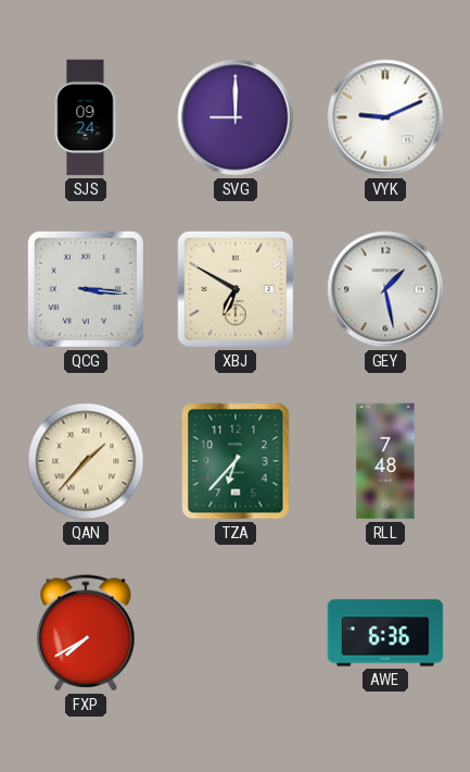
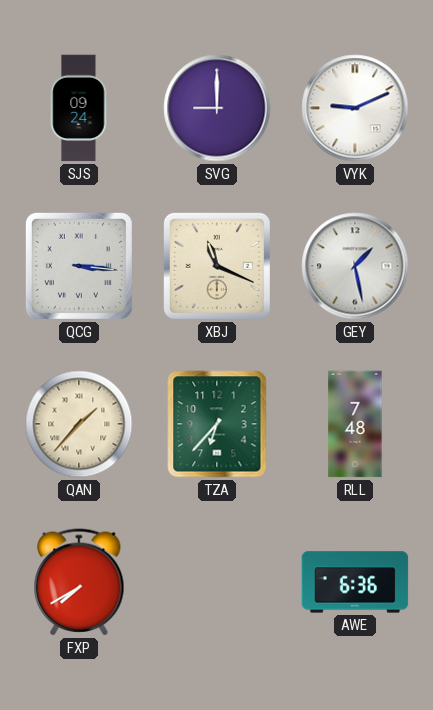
XBJ: 6:50 -> 11:19 (217, 266)
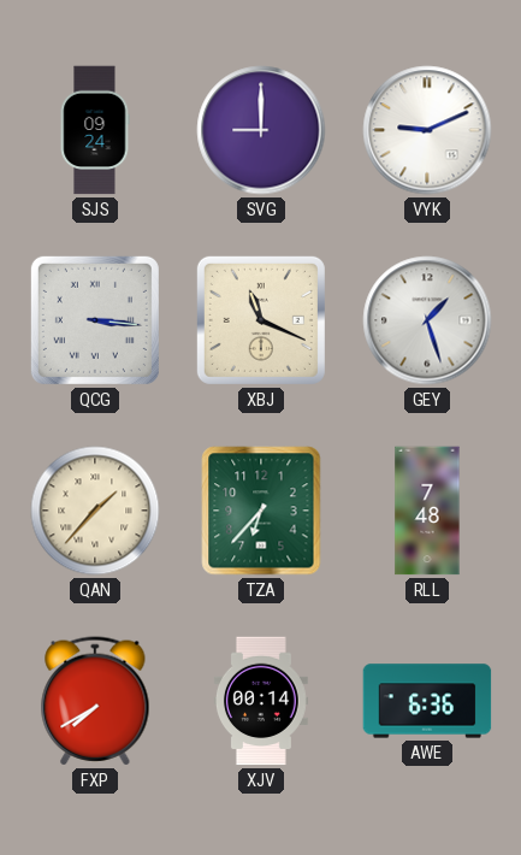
GEY: 1:28 -> 1:27 (427, 320)
XJV: none -> 00:14 (261, 701)
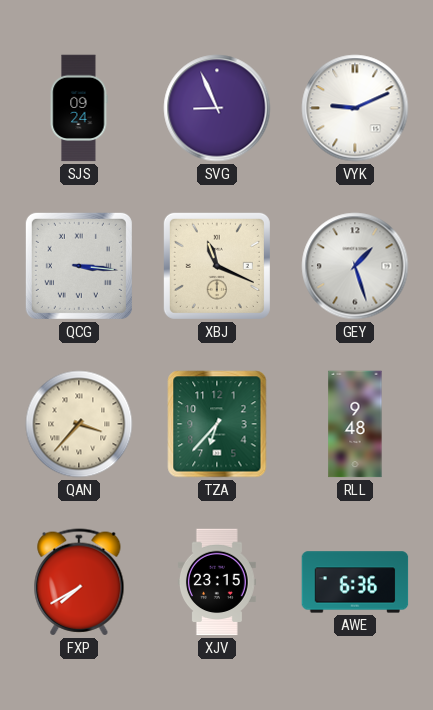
SVG: 9:00 -> 8:56 (217, 108)
QAN: 1:37 -> 3:37 (79, 424)
RLL: 7:48 -> 9:48 (355, 424)
XJV: 00:14 -> 23:15 (217, 582)
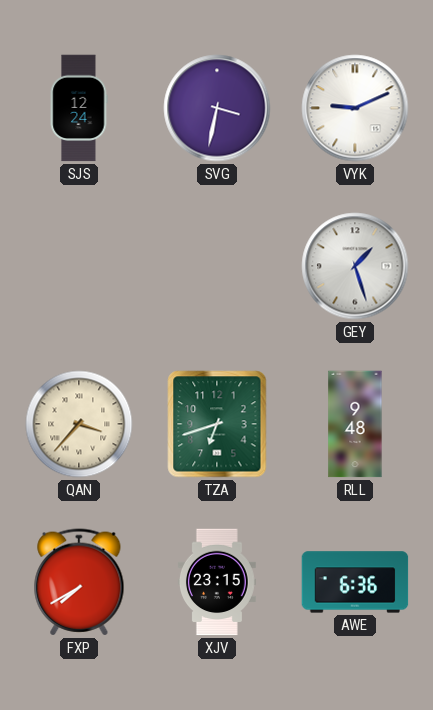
SJS: 09:24 -> 12:24 (79, 108)
SVG: 8:56 -> 3:32 (217, 108)
QCG: 3:16 -> none (79, 266)
XBJ: 11:19 -> none (217, 266)
TZA: 6:37 -> 6:42 (217, 424)
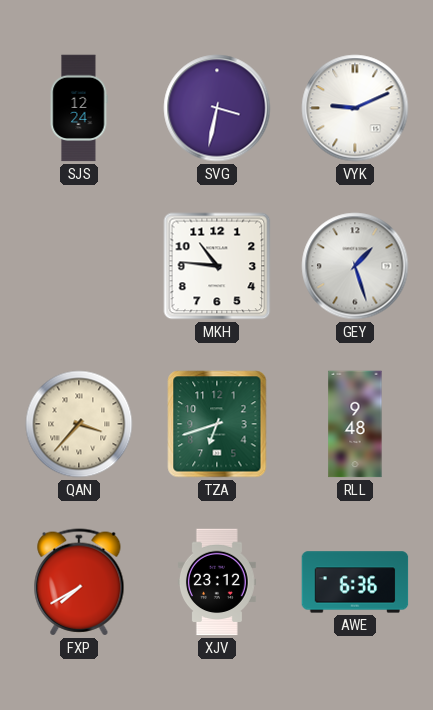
MKH: none -> 10:46 (217, 266)
XJV: 23:15 -> 23:12 (217, 582)
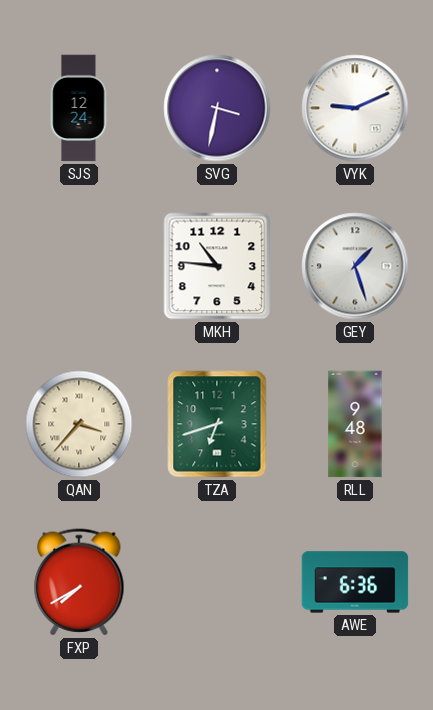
XJV: 23:12 -> none (217, 582)
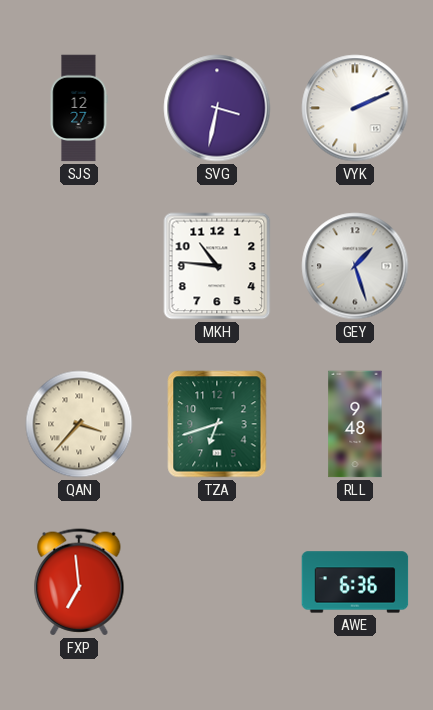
SJS: 12:24 -> 12:27 (79, 108)
VYK: 9:11 -> 2:11 (355, 108)
FXP: 7:40 -> 6:59 (79, 582)
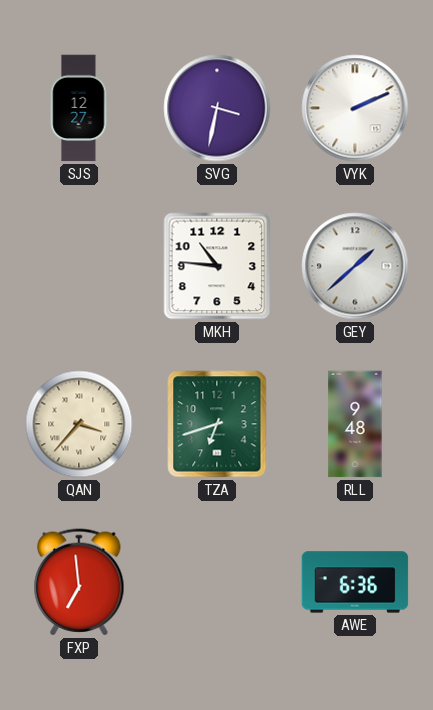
GEY: 1:27 -> 1:38 (355, 266)
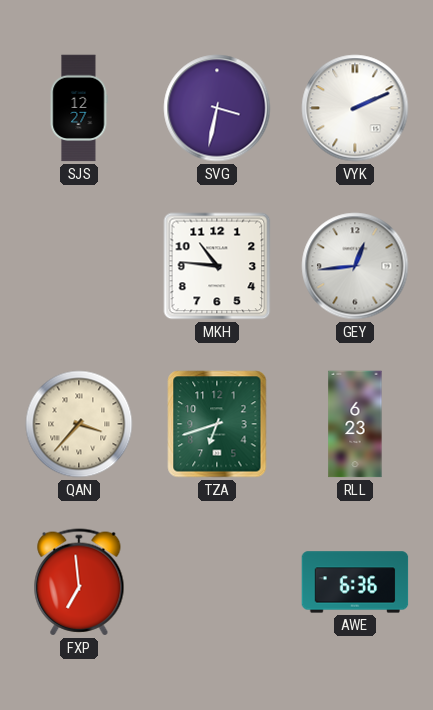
GEY: 1:38 -> 12:44 (355, 266)
RLL: 9:48 -> 6:23 (355, 424)
